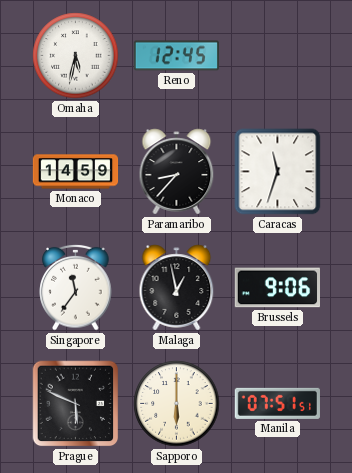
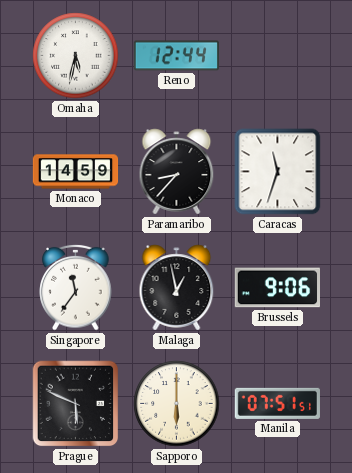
Reno: 12:45 -> 12:44 (176, 56)
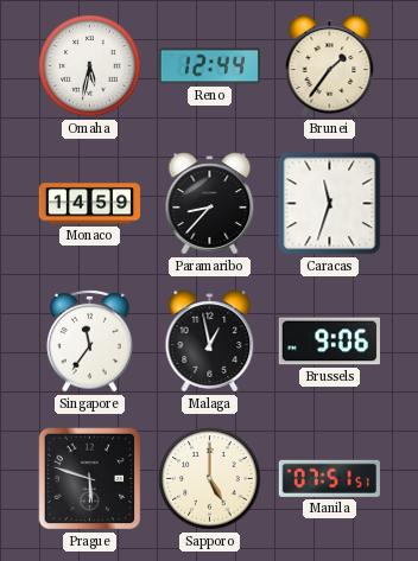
Brunei: none -> 1:36 (330, 66)
Prague: 5:49 -> 5:48 (90, 479)
Sapporo: 6:00 -> 5:00 (210, 479)
